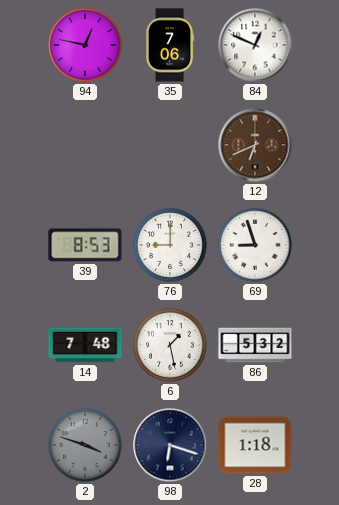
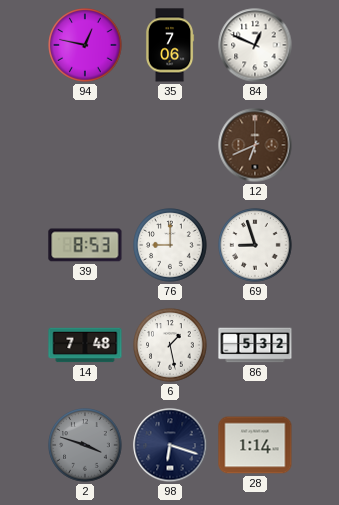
28: 1:18 -> 1:14 (255, 445)
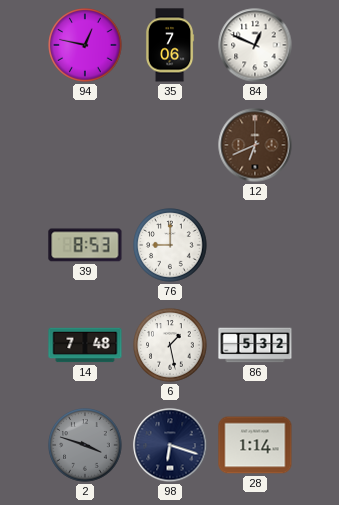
69: 8:57 -> none (255, 245)
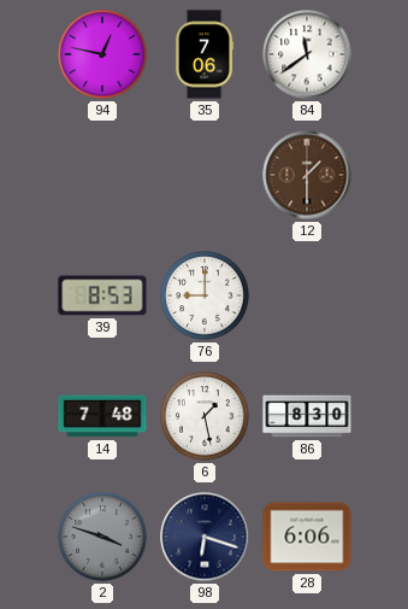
84: 12:49 -> 11:39 (307, 54)
12: 6:41 -> 1:30 (307, 175)
86: 5:32 -> 8:30 (307, 416)
28: 1:14 -> 6:06 (307, 537)
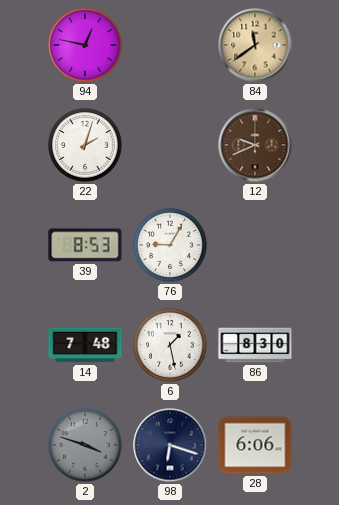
35: 7:06 -> none (205, 54)
84 dial: white -> champagne (255, 45)
22: none -> 2:03 (85, 145)
12: 1:30 -> 9:41 (255, 145)
76: 9:00 -> 9:05 (170, 245)
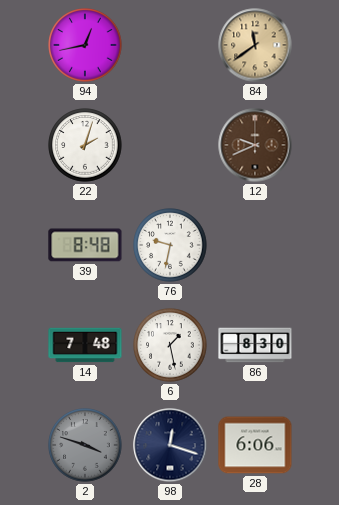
94: 12:47 -> 12:43 (85, 45)
39: 8:53 -> 8:48 (85, 245)
76: 9:05 -> 9:32 (170, 245)
98: 6:18 -> 12:18 (170, 445)
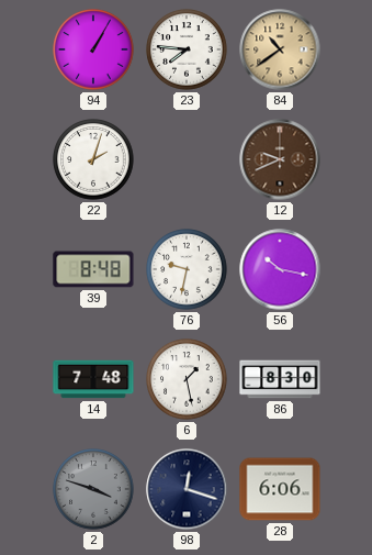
94: 12:43 -> 1:05 (93, 49)
23: none -> 7:46 (187, 49)
84: 11:39 -> 10:39 (280, 49)
56: none -> 10:17 (280, 269)
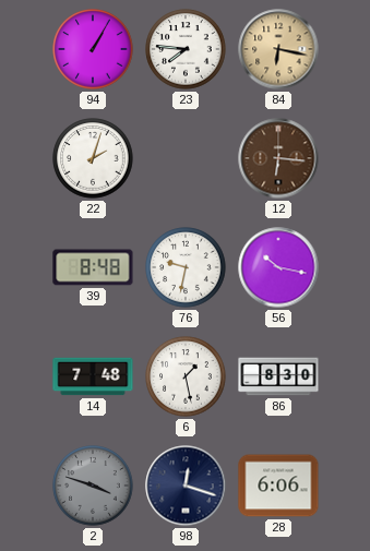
84: 10:39 -> 6:17 (278, 49)
12: 9:41 -> 6:16 (278, 158)
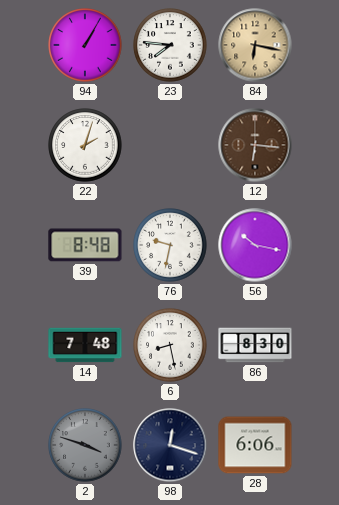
6: 1:28 -> 8:28 (170, 345)
